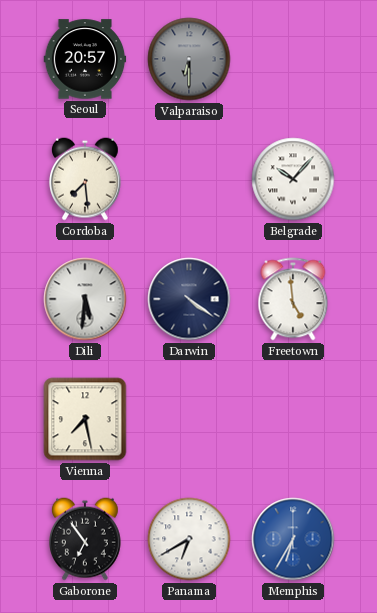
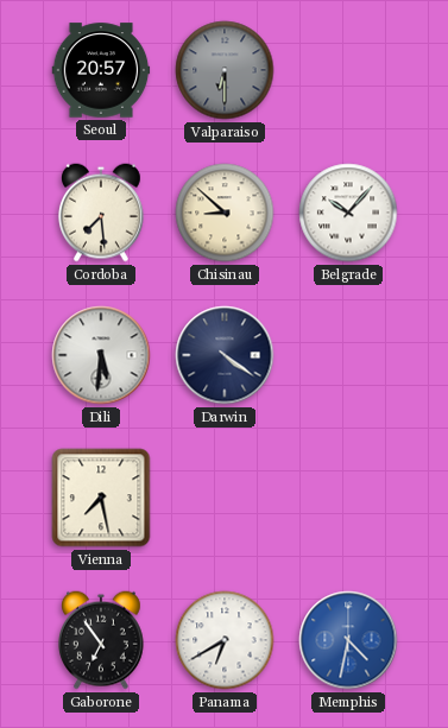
Chisinau: none -> 8:52 (225, 213)
Freetown: 4:59 -> none (293, 299)
Memphis: 6:35 -> 4:32 (348, 640)
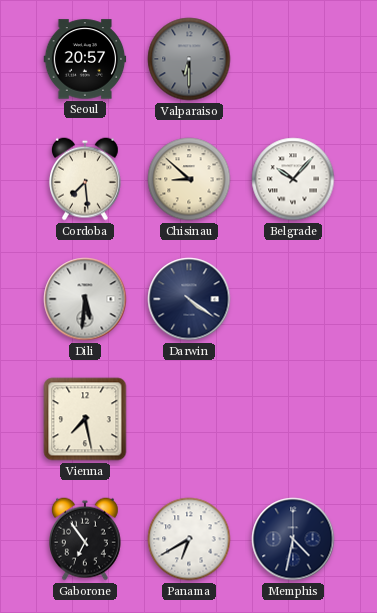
Memphis dial: blue -> navy (293, 539)
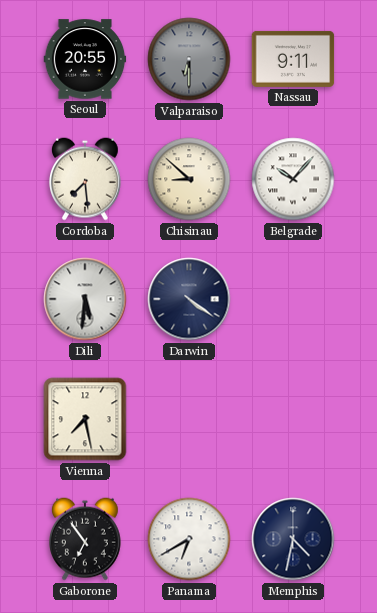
Seoul: 20:57 -> 20:55 (85, 59)
Nassau: none -> 9:11 (293, 59)
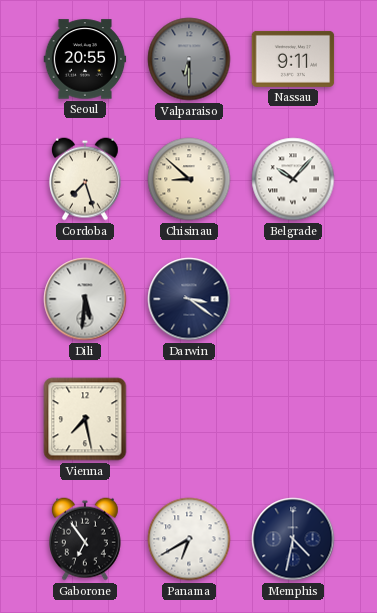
Cordoba: 7:29 -> 7:27 (85, 179)
Darwin: 4:21 -> 3:21 (189, 299)
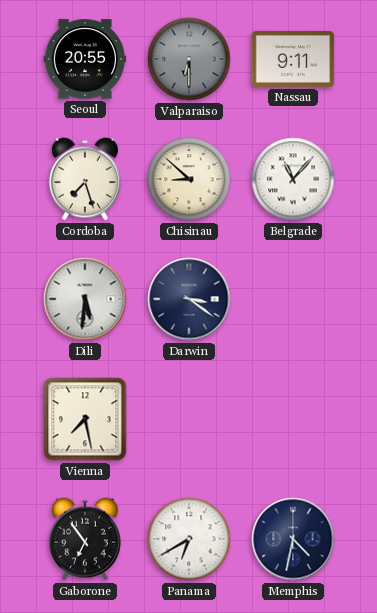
Belgrade: 10:07 -> 11:07 (293, 179)
